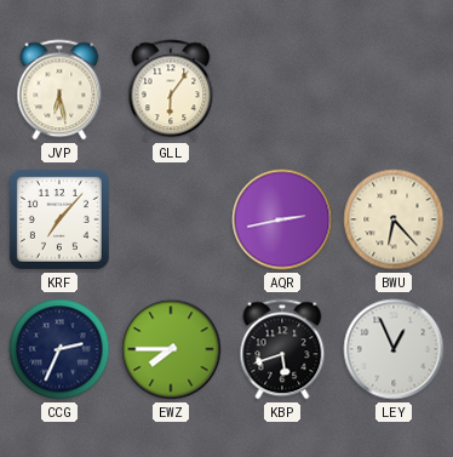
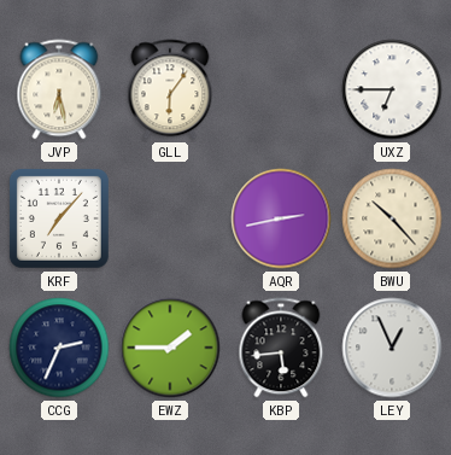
UXZ: none -> 6:45 (392, 89)
BWU: 6:23 -> 10:23 (392, 218)
EWZ: 7:45 -> 1:45 (170, 348)
KBP: 5:42 -> 5:44 (281, 348)
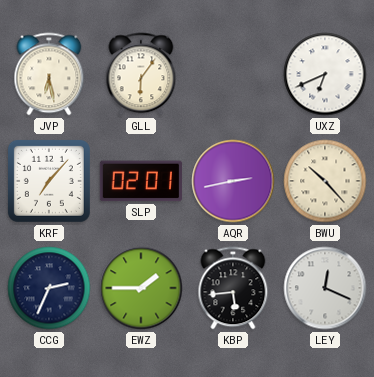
UXZ: 6:45 -> 6:41 (325, 74)
SLP: none -> 02:01 (141, 181)
LEY: 12:56 -> 12:19 (325, 288)
